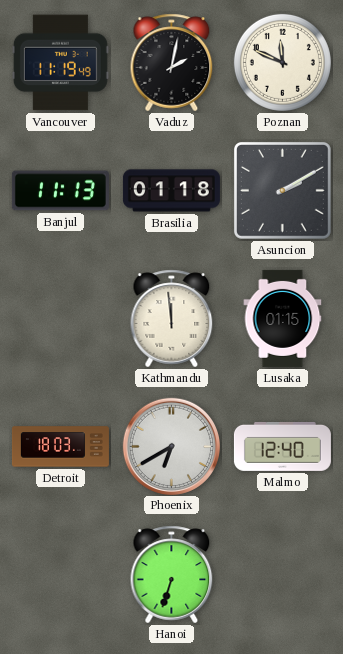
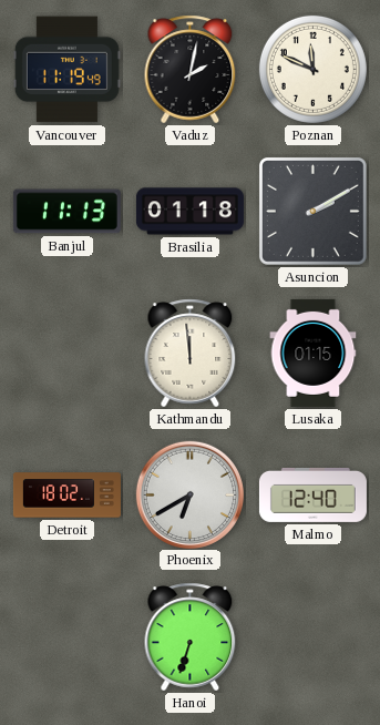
Detroit: 18:03 -> 18:02 (66, 496)
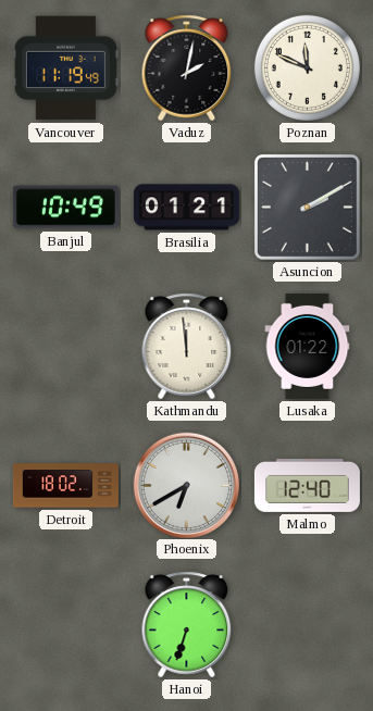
Banjul: 11:13 -> 10:49 (65, 208)
Brasilia: 01:18 -> 01:21 (186, 208)
Lusaka: 01:15 -> 01:22 (308, 346)
